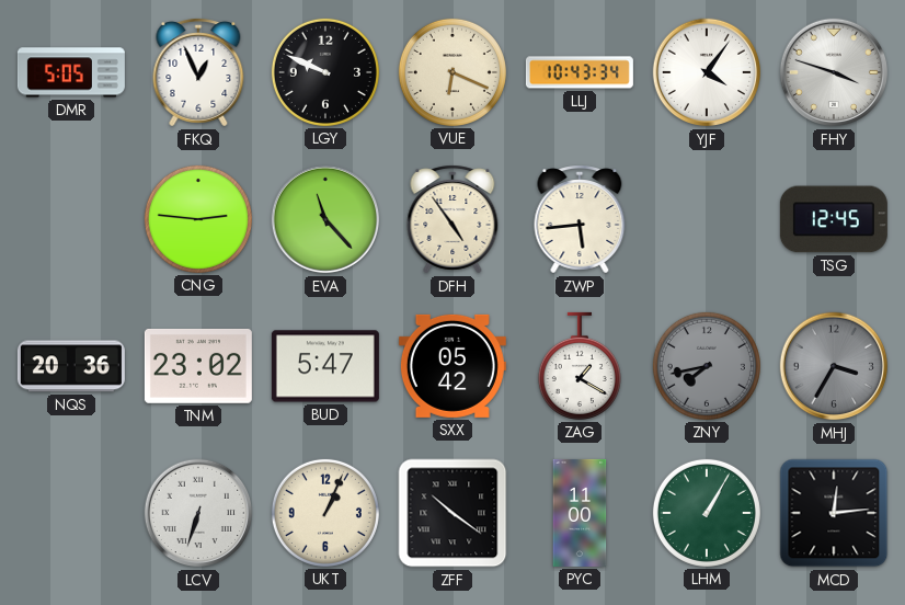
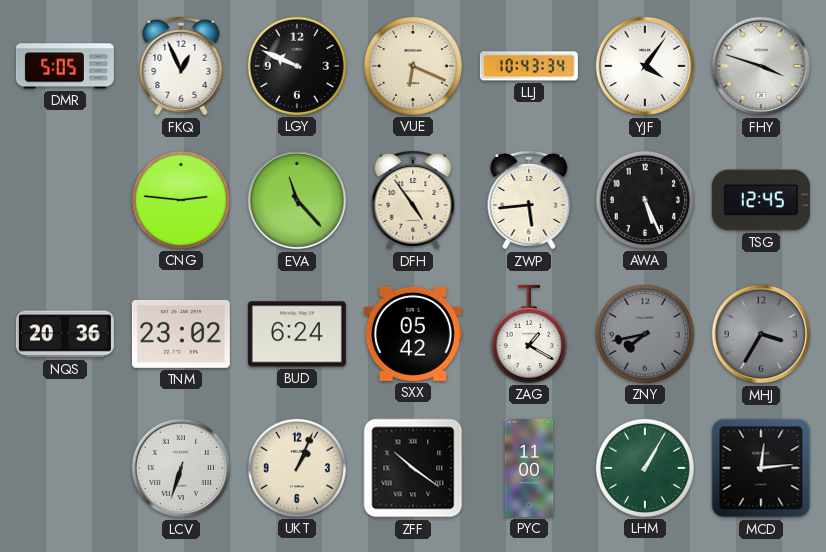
AWA: none -> 5:26 (645, 200)
BUD: 5:47 -> 6:24 (297, 334)
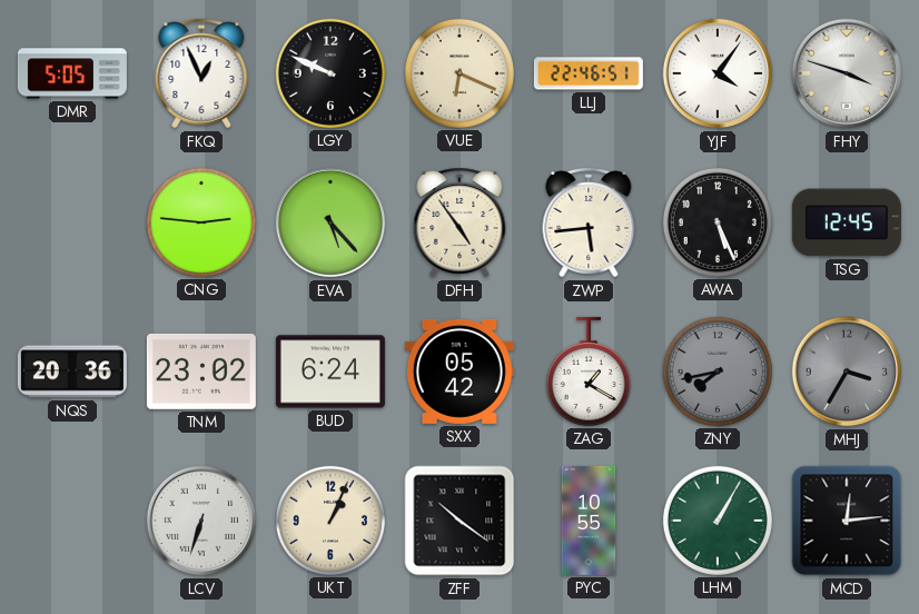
LLJ: 10:43 -> 22:46 (589, 73)
EVA: 11:23 -> 5:23 (330, 222)
PYC: 11:00 -> 10:55 (589, 521)
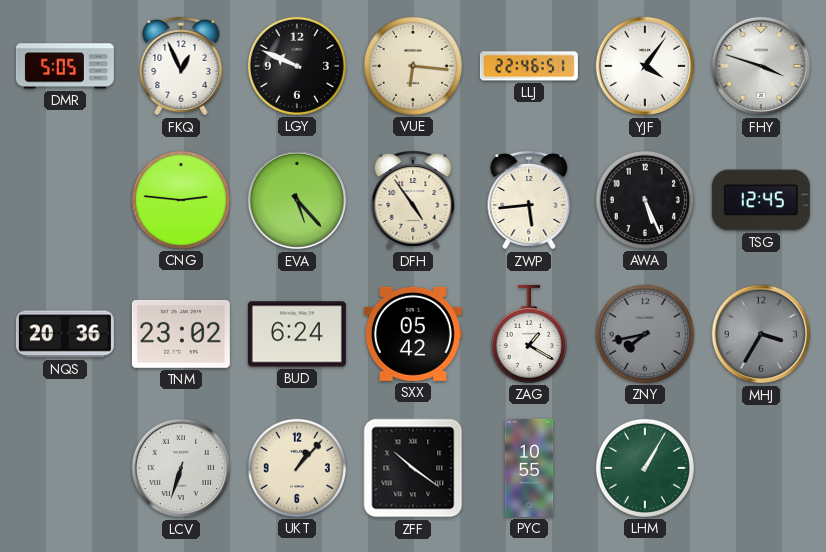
VUE: 6:19 -> 6:16 (413, 66)
UKT: 1:04 -> 1:07 (297, 468)
MCD: 12:14 -> none (847, 521)
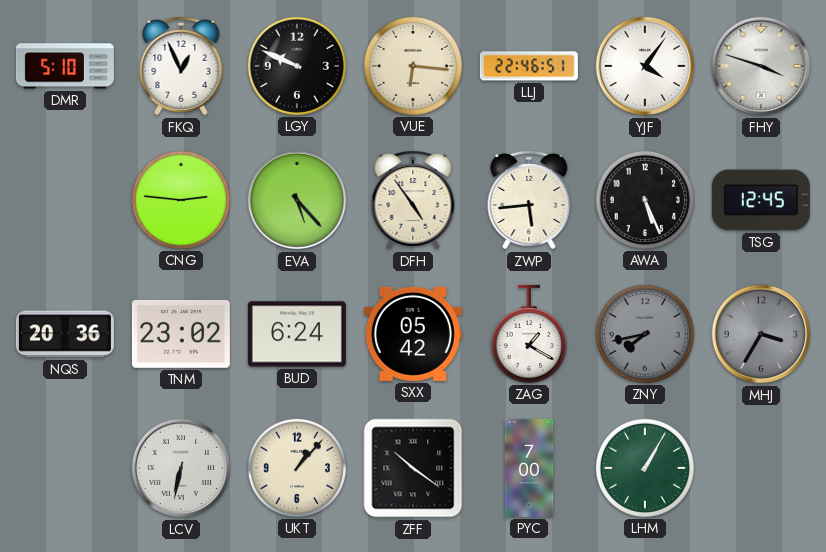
DMR: 5:05 -> 5:10 (65, 66)
LCV: 6:33 -> 6:32 (181, 468)
PYC: 10:55 -> 7:00 (529, 468)
